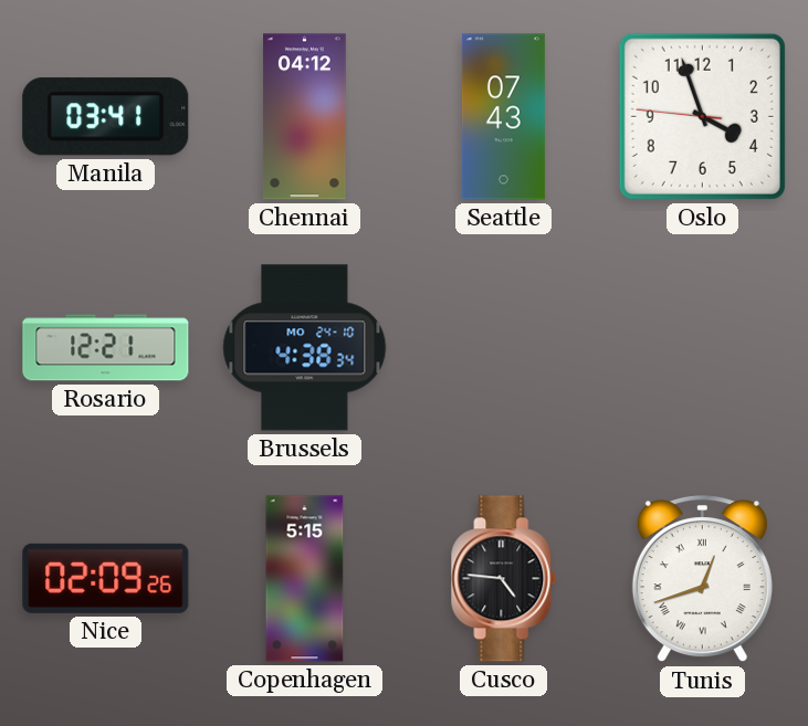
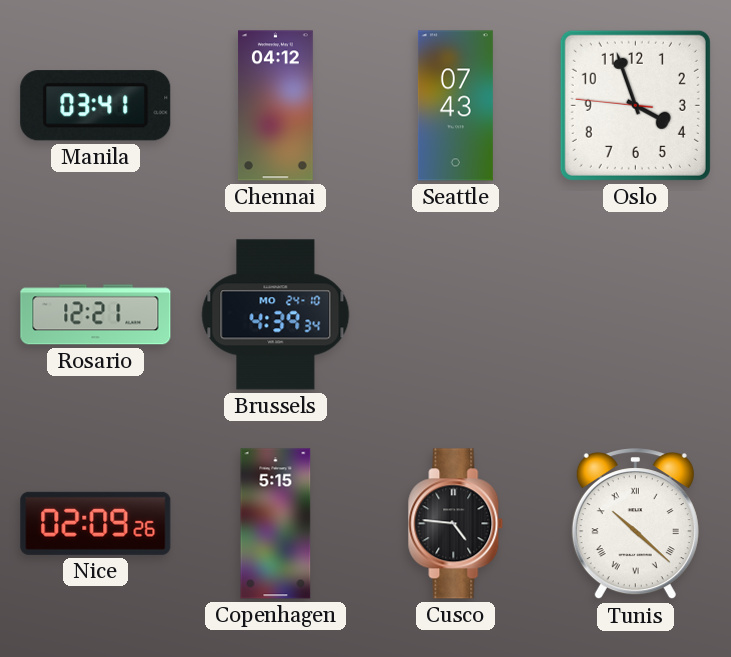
Brussels: 4:38 -> 4:39 (276, 315)
Tunis: 12:42 -> 10:22 (635, 524)
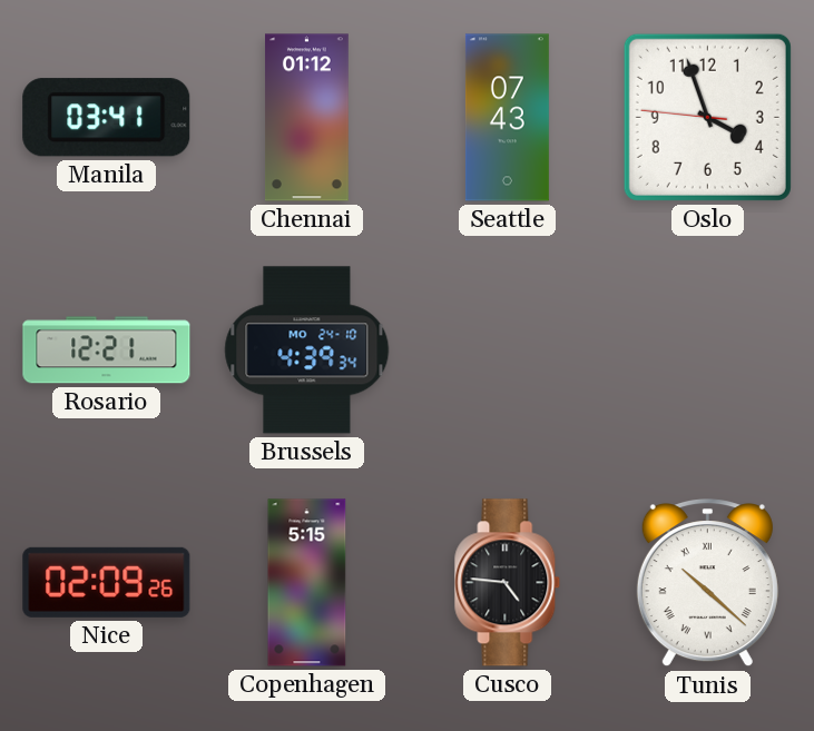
Chennai: 04:12 -> 01:12 (307, 118)
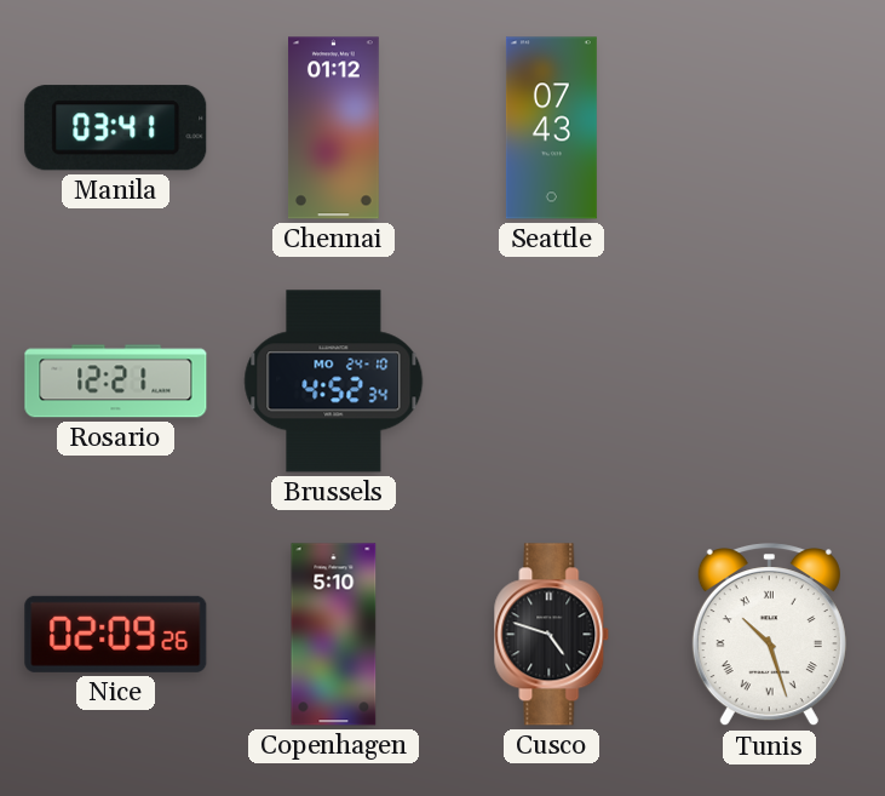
Oslo: 3:56 -> none (707, 117)
Brussels: 4:39 -> 4:52 (334, 382)
Copenhagen: 5:15 -> 5:10 (334, 635)
Cusco: 4:46 -> 4:48 (552, 635)
Tunis: 10:22 -> 10:27 (769, 635)
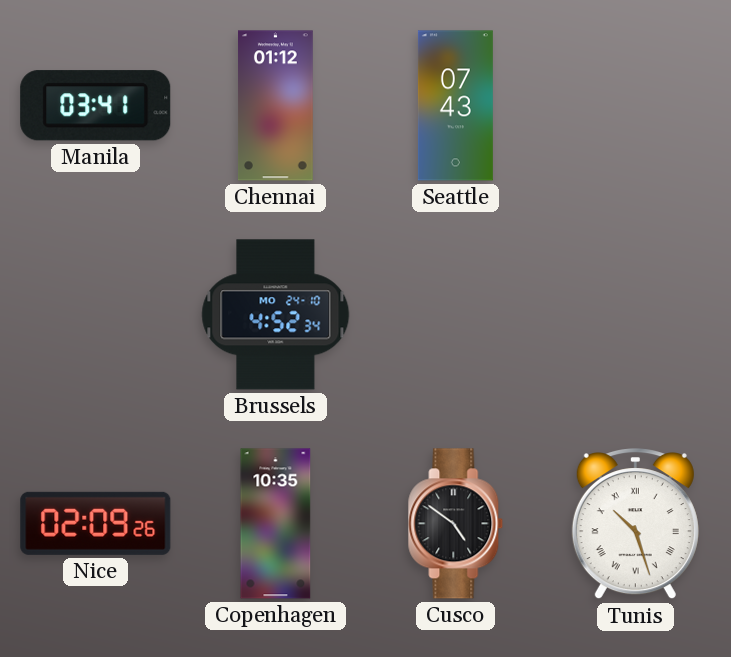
Rosario: 12:21 -> none (116, 382)
Copenhagen: 5:10 -> 10:35 (276, 524)
Cusco: 4:48 -> 4:51 (456, 524)
